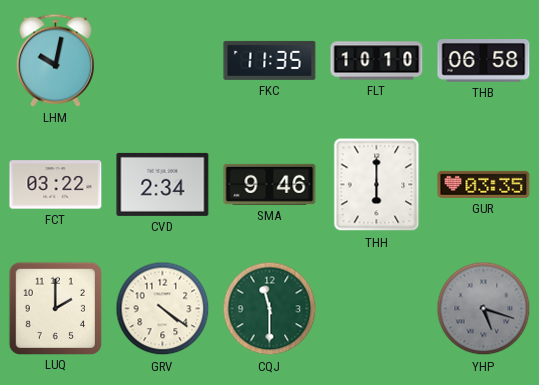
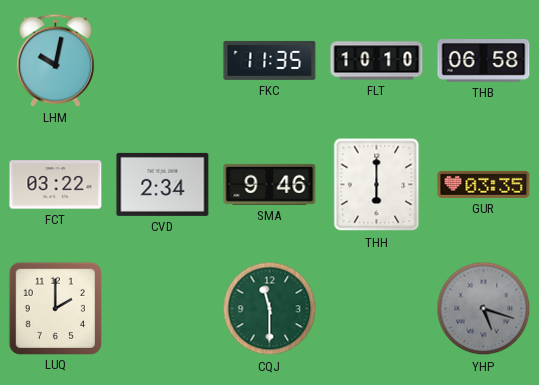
GRV: 4:21 -> none (163, 309)
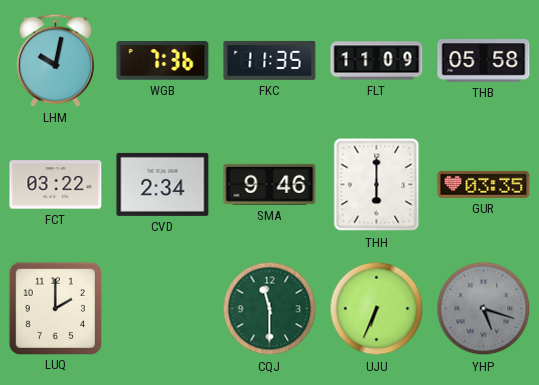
WGB: none -> 7:36 (163, 61)
FLT: 10:10 -> 11:09 (377, 61)
THB: 06:58 -> 05:58 (484, 61)
UJU: none -> 6:34 (377, 309)
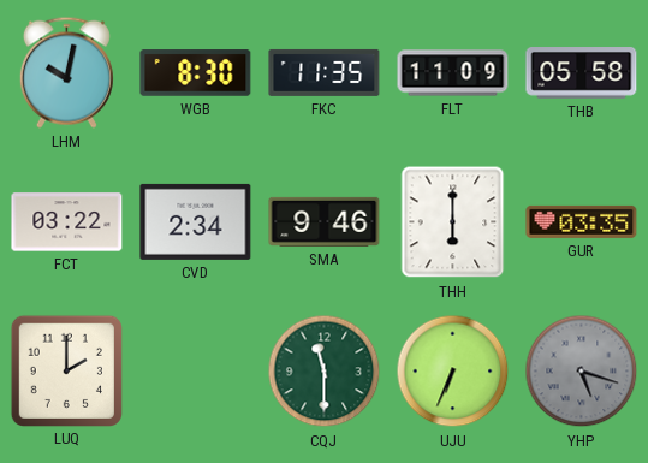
WGB: 7:36 -> 8:30 (196, 73)
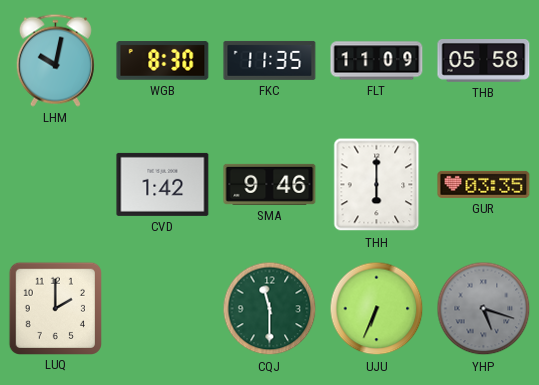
FCT: 03:22 -> none (67, 222)
CVD: 2:34 -> 1:42 (163, 184)
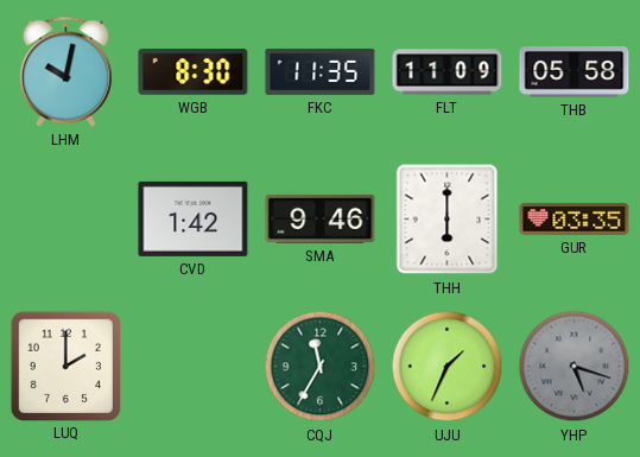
CQJ: 11:30 -> 11:35 (321, 367)
UJU: 6:34 -> 1:34 (448, 367)
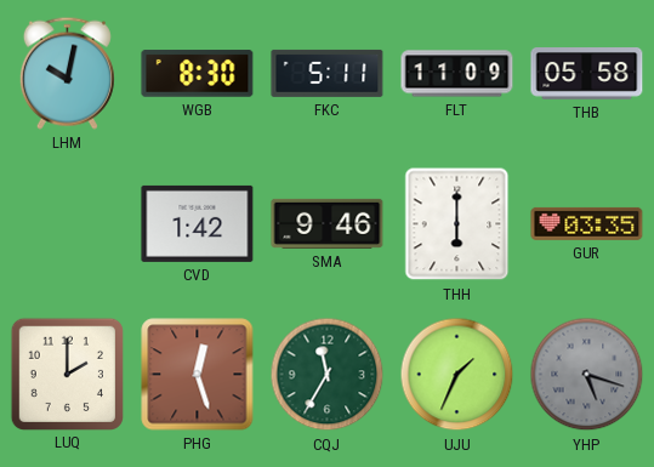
FKC: 11:35 -> 5:11 (328, 73)
PHG: none -> 12:27 (198, 375)
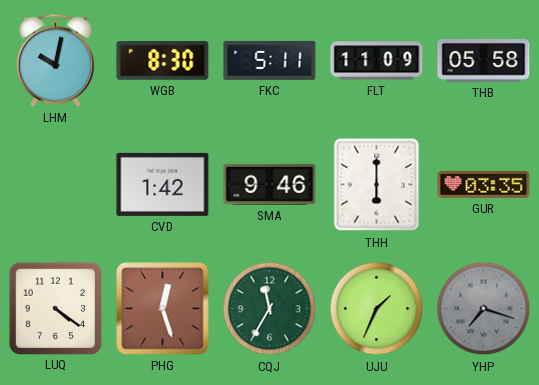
LUQ: 2:00 -> 4:21 (55, 308)
YHP: 5:18 -> 7:18 (484, 309)
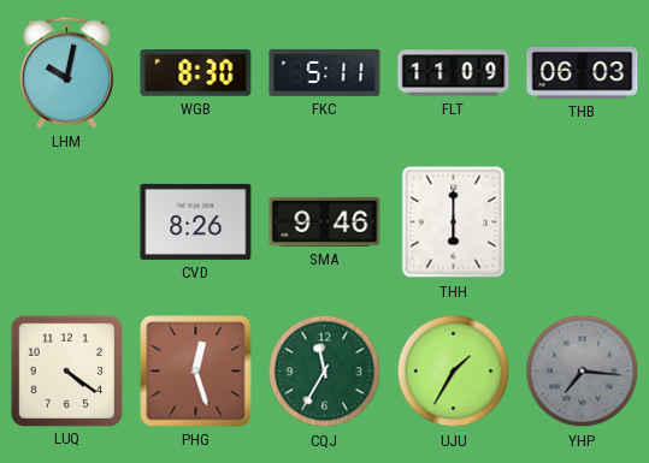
THB: 05:58 -> 06:03 (583, 73)
CVD: 1:42 -> 8:26 (196, 221)
GUR: 03:35 -> none (484, 184)
UJU: 1:34 -> 1:35 (454, 372)
YHP: 7:18 -> 7:16 (583, 372)
